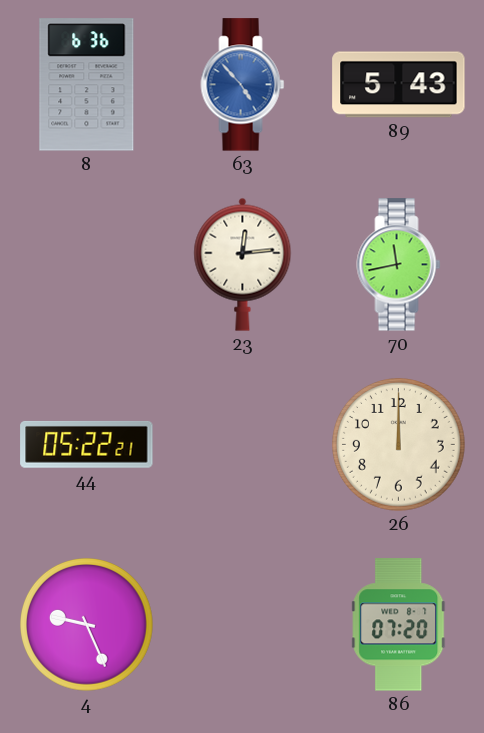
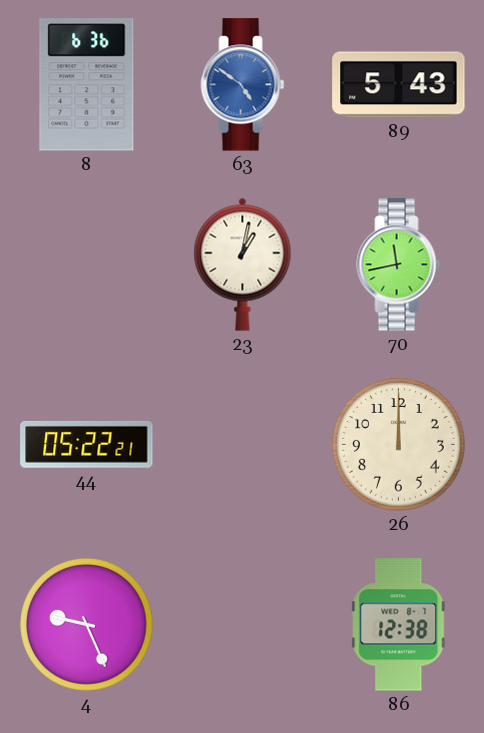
63: 4:53 -> 4:51 (243, 85)
23: 12:14 -> 1:02 (243, 264)
86: 07:20 -> 12:38 (399, 625)
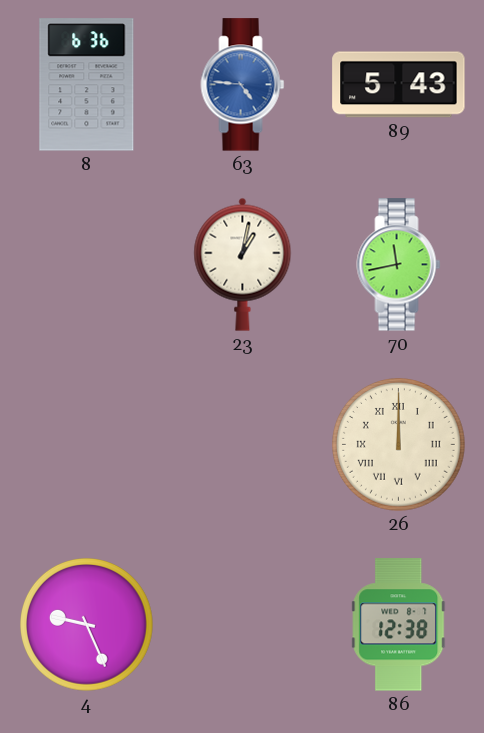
63: 4:51 -> 4:46 (243, 85)
44: 05:22 -> none (87, 444)
26 numerals: Arabic -> Roman (399, 445)
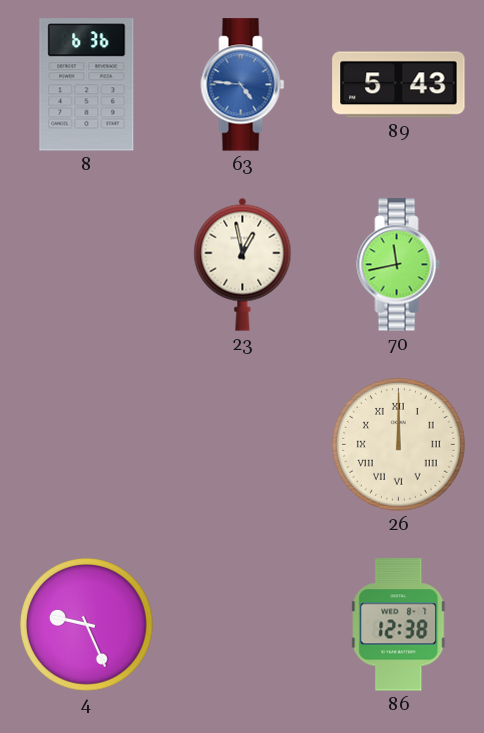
23: 1:02 -> 12:58 (243, 264)
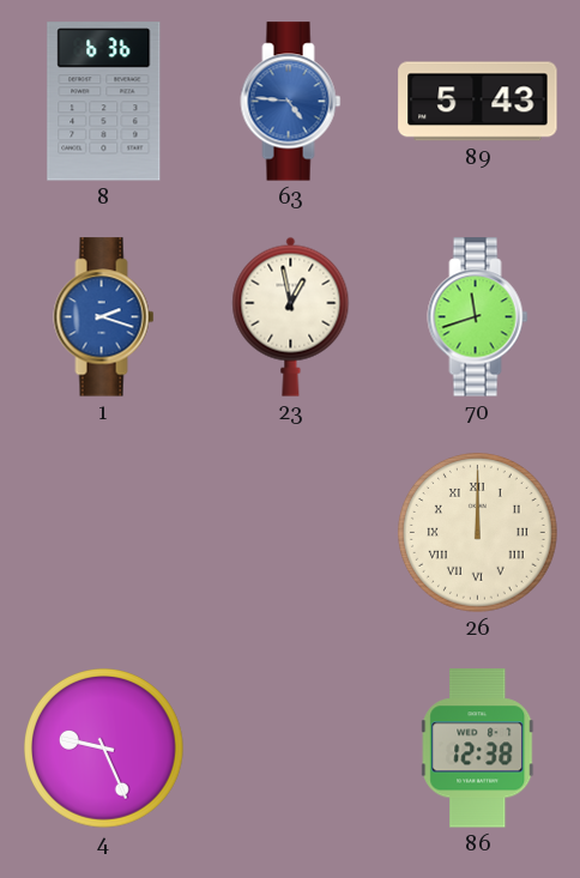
1: none -> 2:18 (104, 317)
70: 11:43 -> 11:42 (478, 317)
